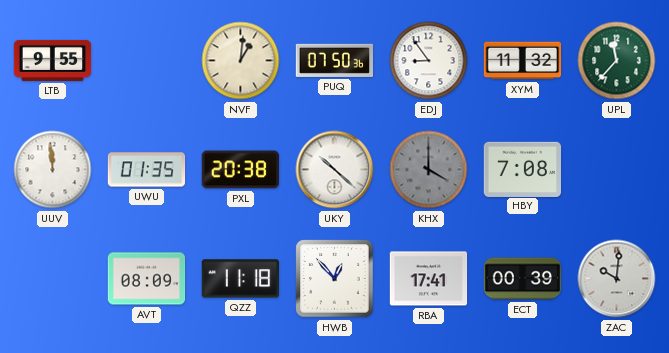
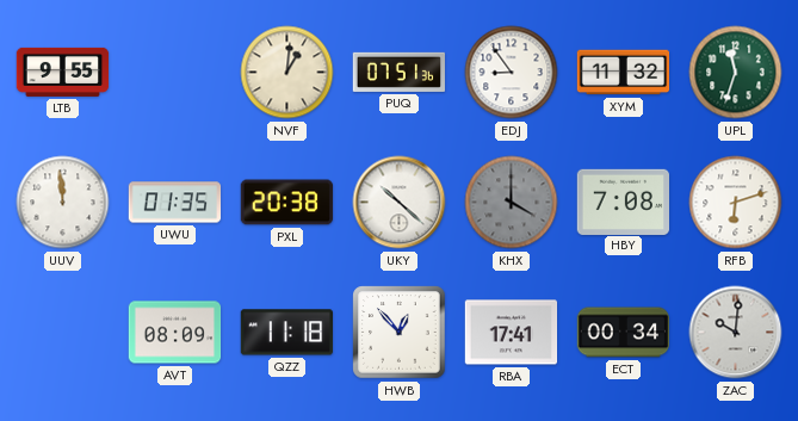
PUQ: 07:50 -> 07:51 (398, 72)
UPL: 11:37 -> 11:33 (736, 73)
RFB: none -> 6:12 (736, 203)
ECT: 00:39 -> 00:34 (624, 333)
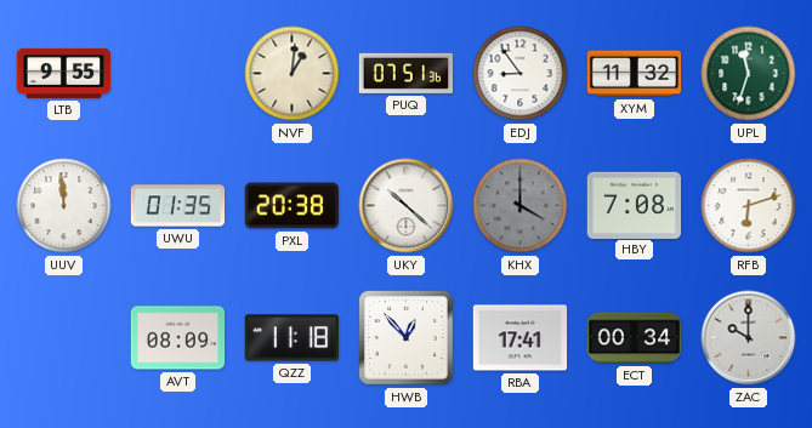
ZAC: 10:01 -> 10:00 (749, 338)
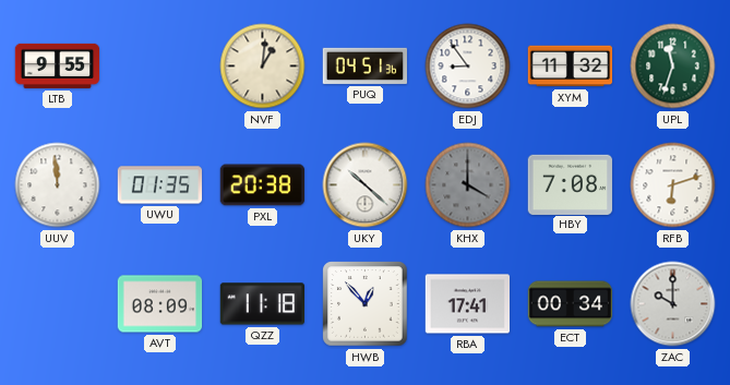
PUQ: 07:51 -> 04:51 (364, 65)
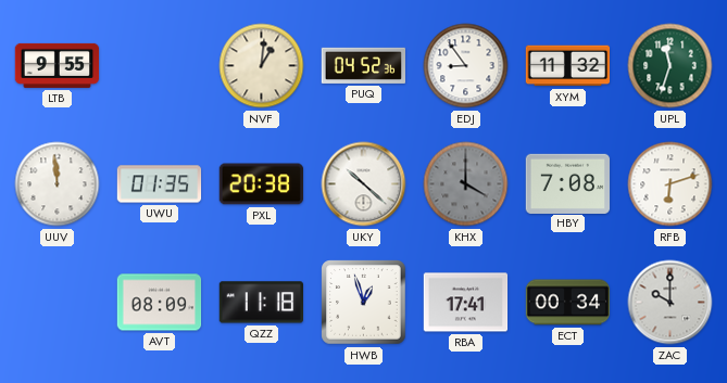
PUQ: 04:51 -> 04:52 (363, 65)
HWB: 12:53 -> 12:57 (364, 303)
